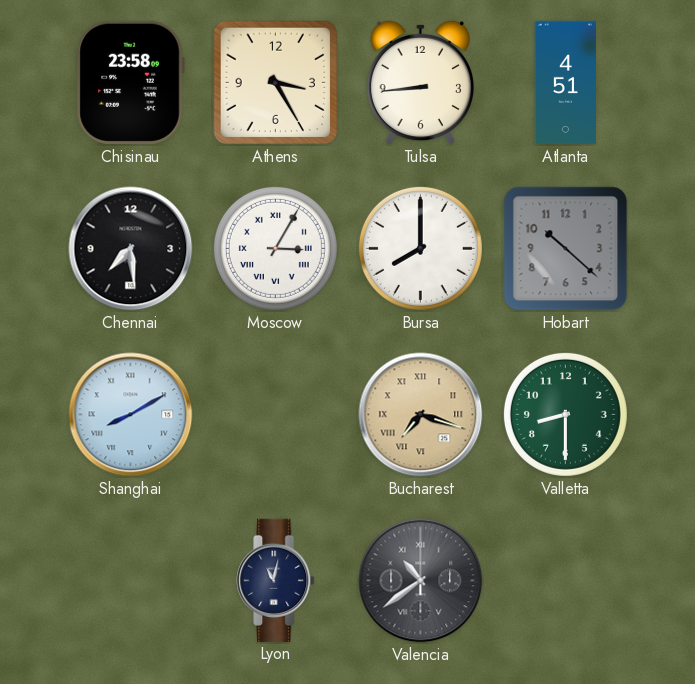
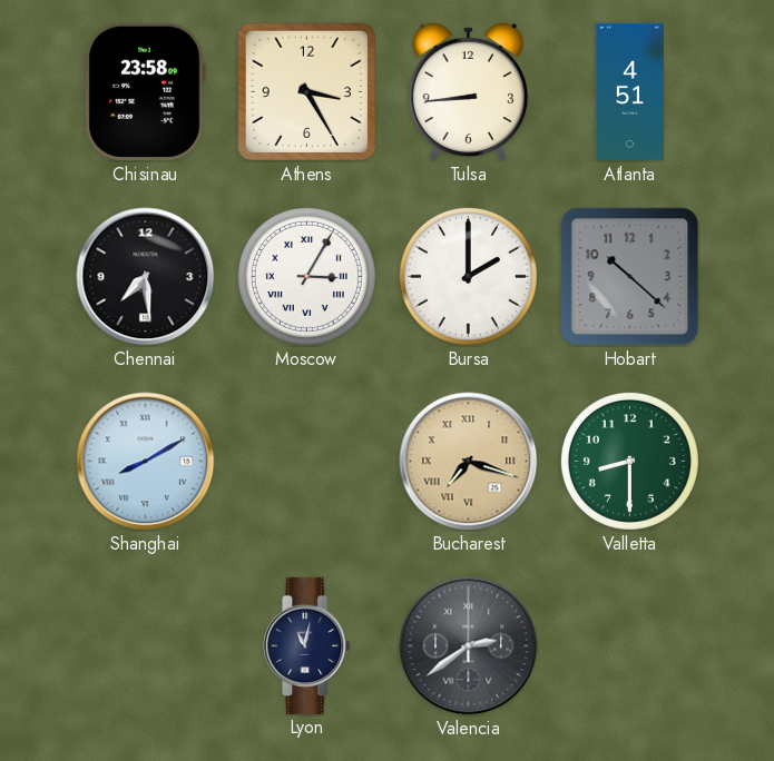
Bursa: 8:00 -> 2:00 (468, 276)
Valencia: 10:39 -> 2:39 (469, 646)
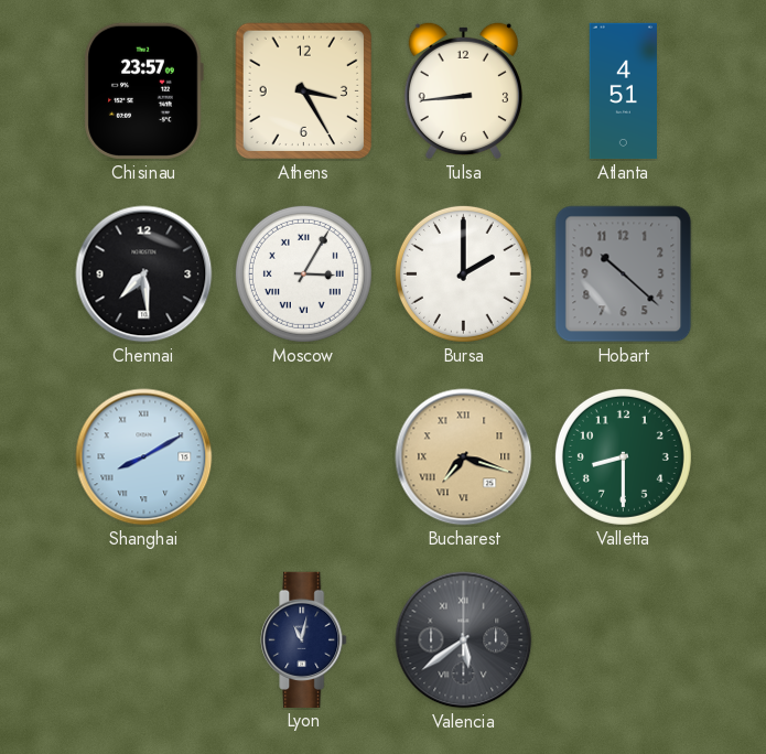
Chisinau: 23:58 -> 23:57 (143, 90)
Valencia: 2:39 -> 5:39 (464, 640)
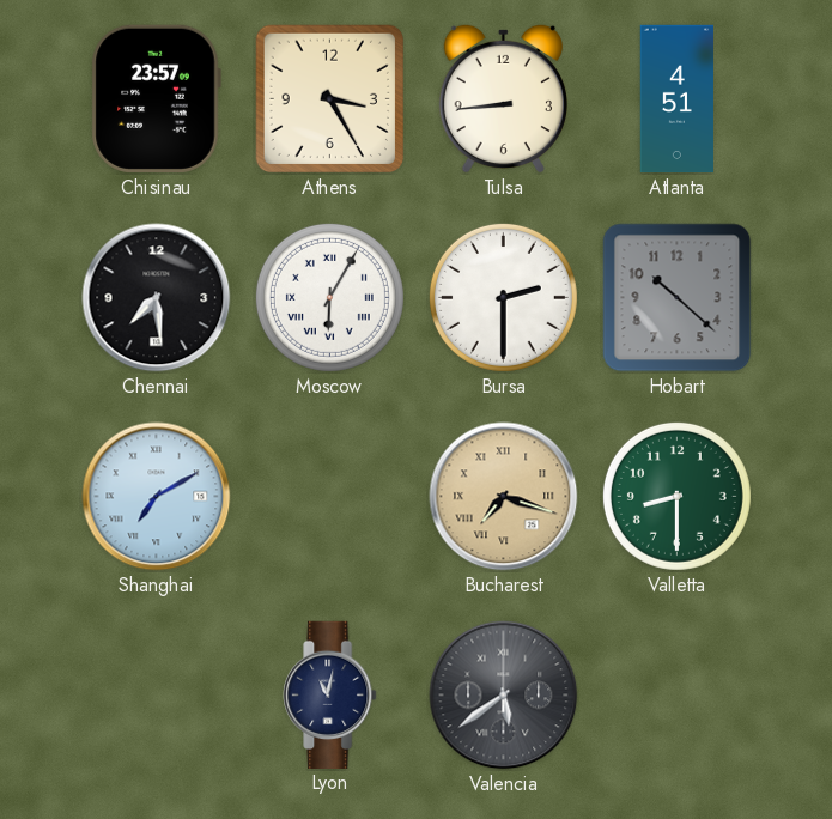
Moscow: 3:05 -> 6:05 (329, 297)
Bursa: 2:00 -> 2:30 (503, 297)
Shanghai: 8:10 -> 7:10 (157, 497)
